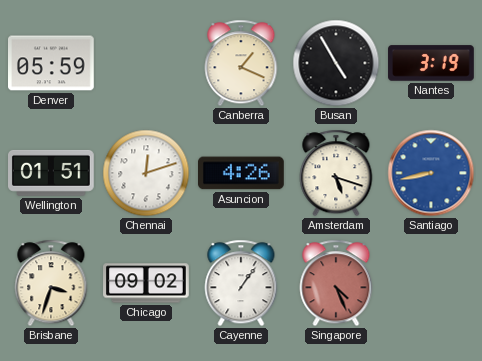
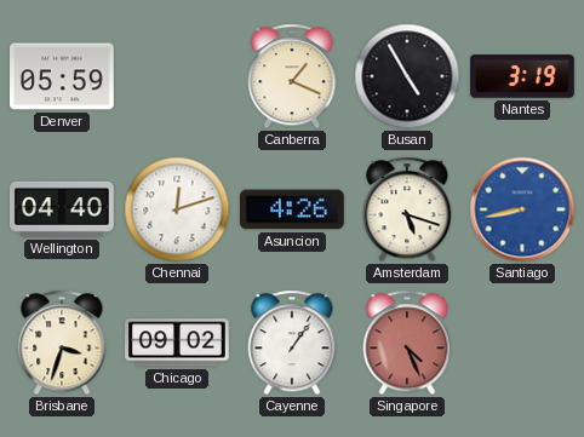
Wellington: 01:51 -> 04:40 (63, 209)
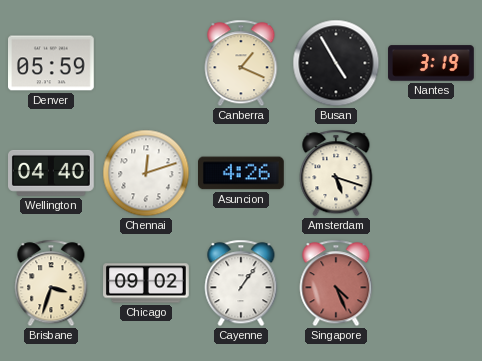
Santiago: 8:43 -> none (522, 209)
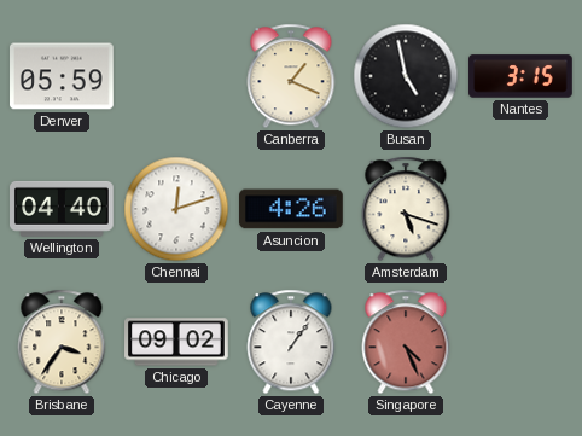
Busan: 4:55 -> 4:58 (406, 76)
Nantes: 3:19 -> 3:15 (520, 76)
Brisbane: 3:33 -> 3:36 (62, 342)
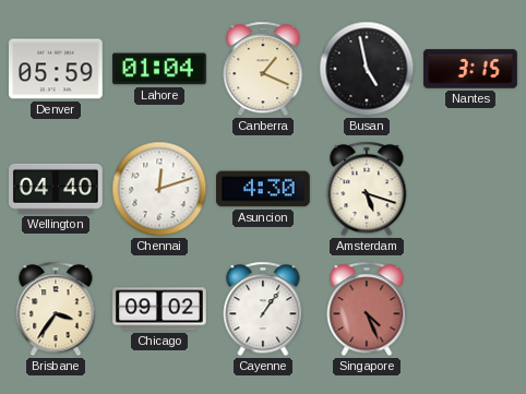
Lahore: none -> 01:04 (160, 69)
Asuncion: 4:26 -> 4:30 (264, 189)
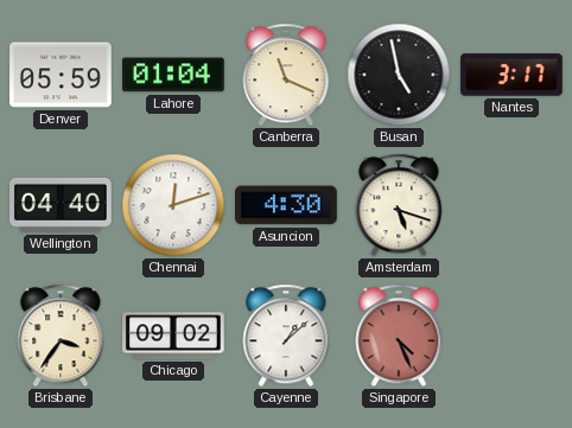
Canberra: 1:19 -> 11:19 (286, 75)
Nantes: 3:15 -> 3:17 (511, 75)
Cayenne: 1:06 -> 1:08 (286, 336)
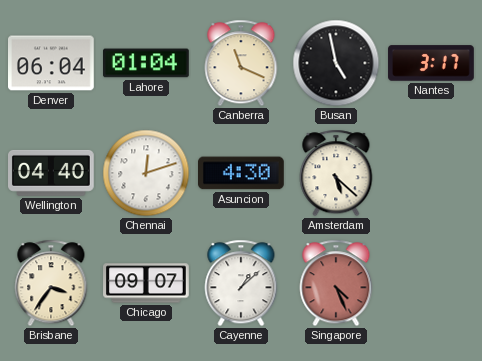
Denver: 05:59 -> 06:04 (52, 63)
Amsterdam: 5:18 -> 5:22 (336, 173)
Chicago: 09:02 -> 09:07 (146, 283)
